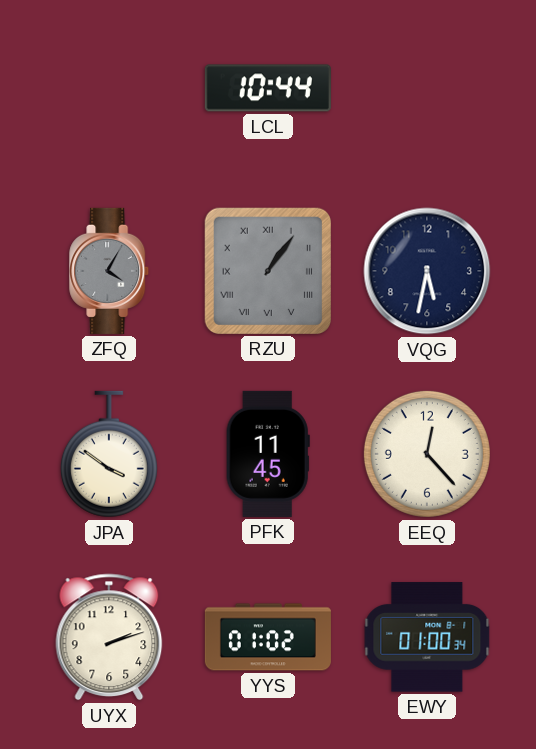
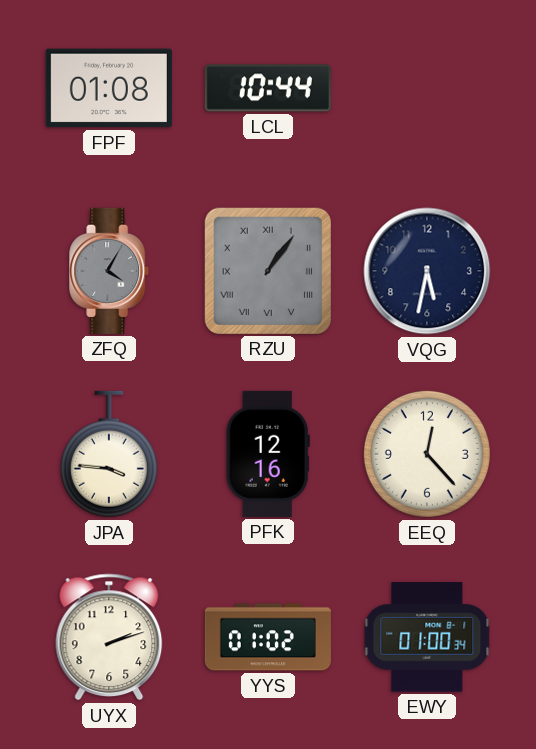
FPF: none -> 01:08 (109, 88)
JPA: 3:51 -> 3:46 (109, 454)
PFK: 11:45 -> 12:16 (268, 454)
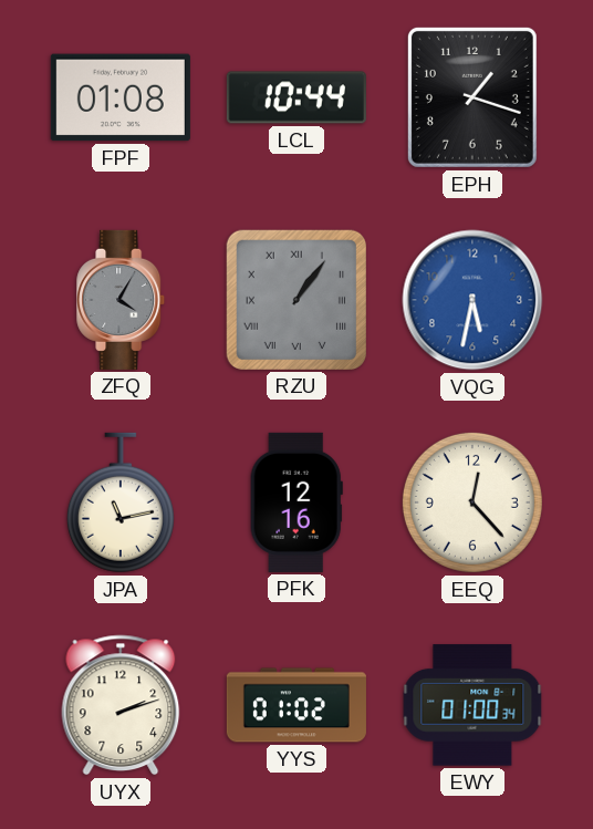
EPH: none -> 1:18 (472, 97)
VQG dial: navy -> blue (472, 300)
JPA: 3:46 -> 11:13 (121, 502)
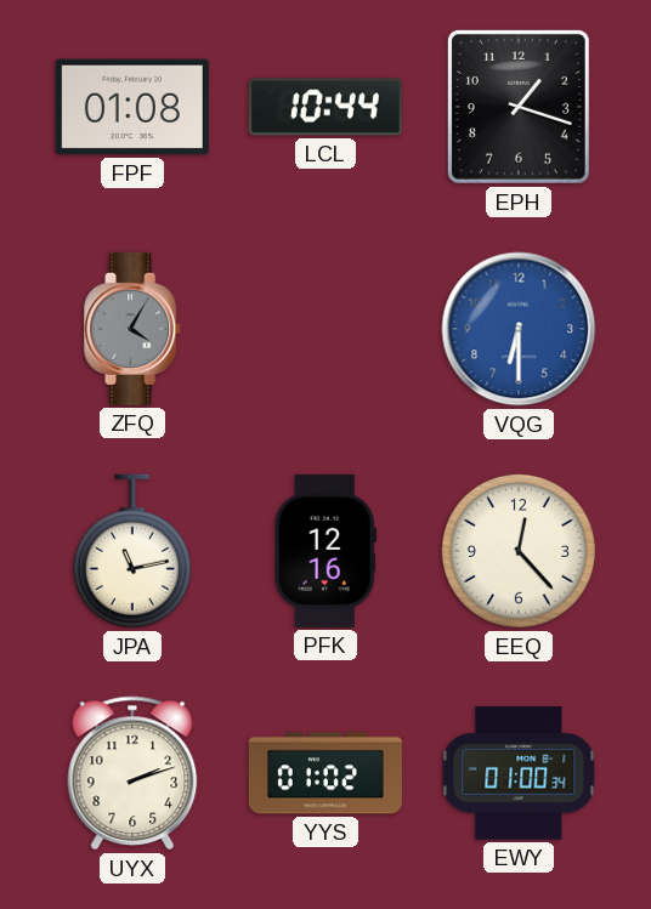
RZU: 1:06 -> none (296, 300)
VQG: 5:32 -> 6:30 (519, 329)
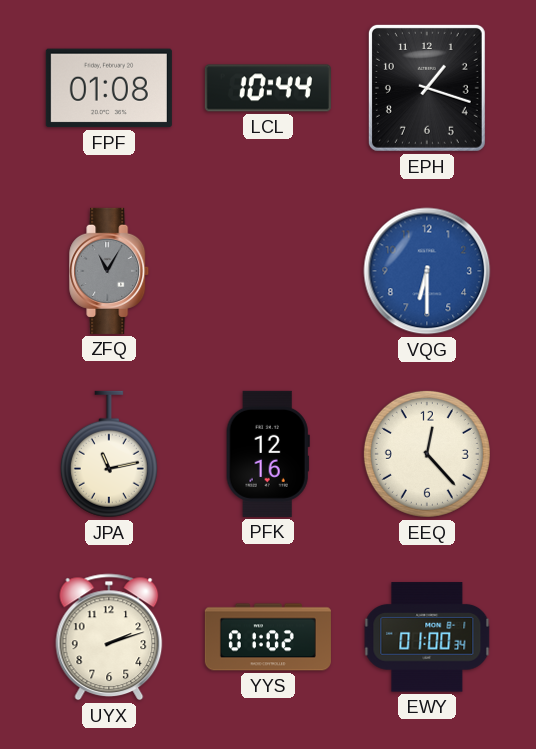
ZFQ: 4:05 -> 11:05 (110, 271)
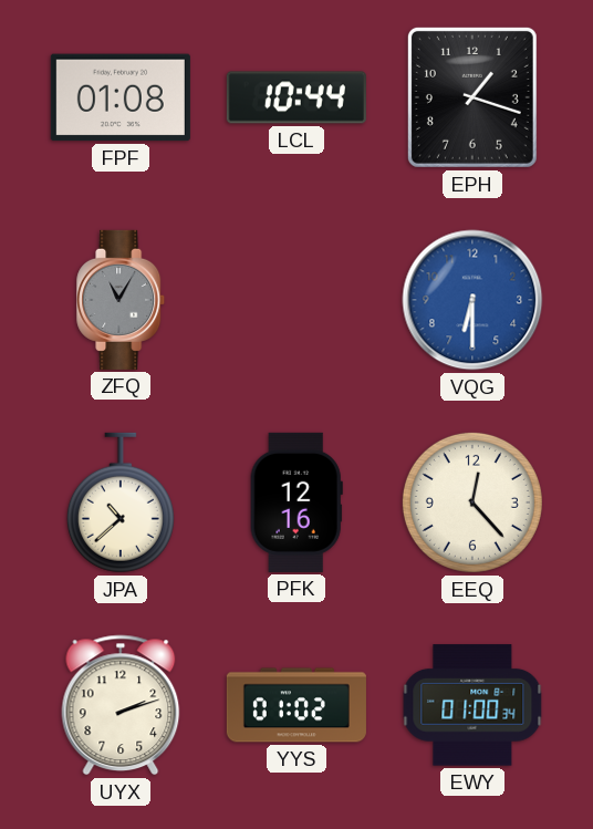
JPA: 11:13 -> 10:38 (121, 502)
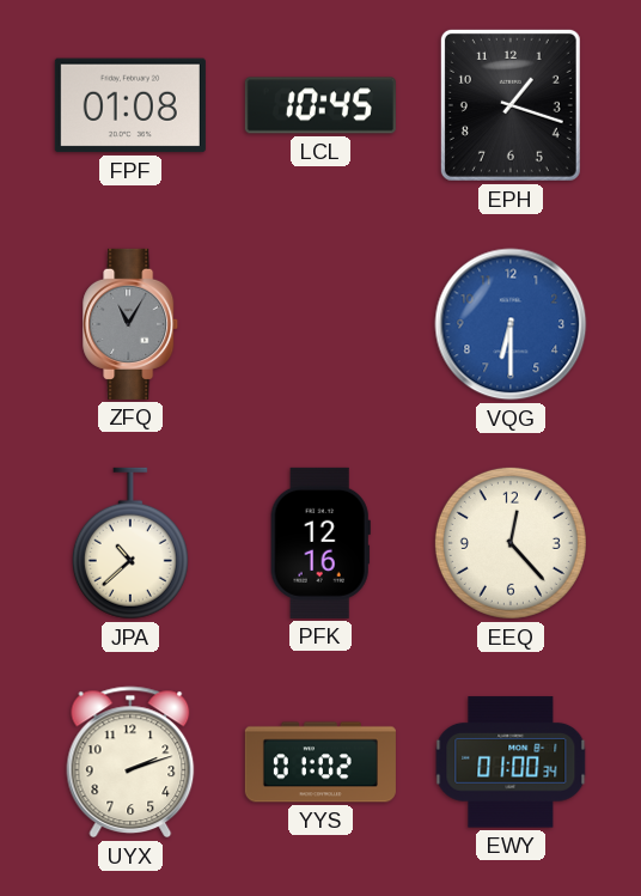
LCL: 10:44 -> 10:45 (320, 105)
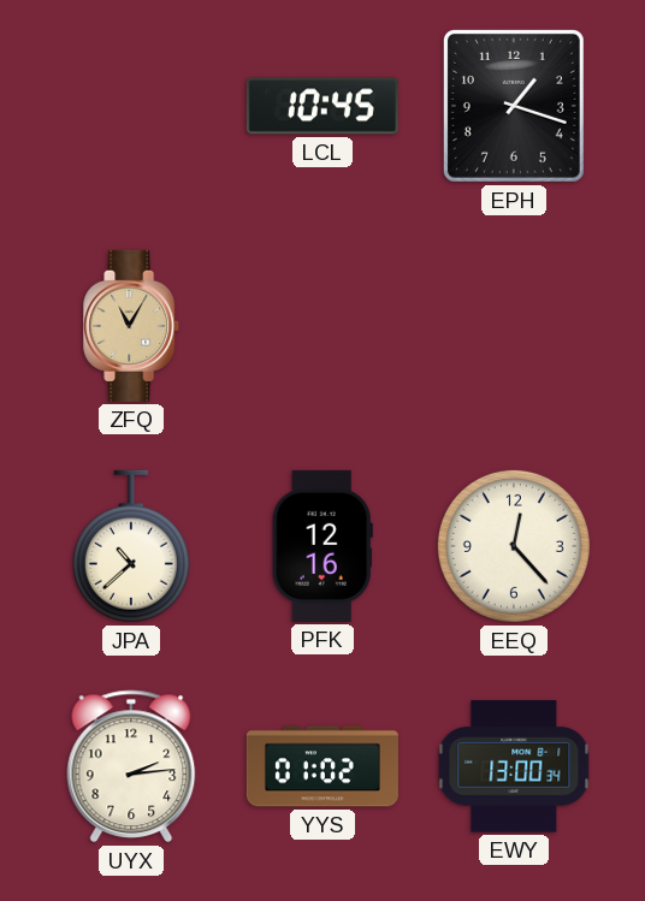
FPF: 01:08 -> none (130, 105)
ZFQ dial: grey -> champagne (132, 326)
VQG: 6:30 -> none (511, 324)
UYX: 2:12 -> 2:14 (131, 766)
EWY: 01:00 -> 13:00 (514, 766)
